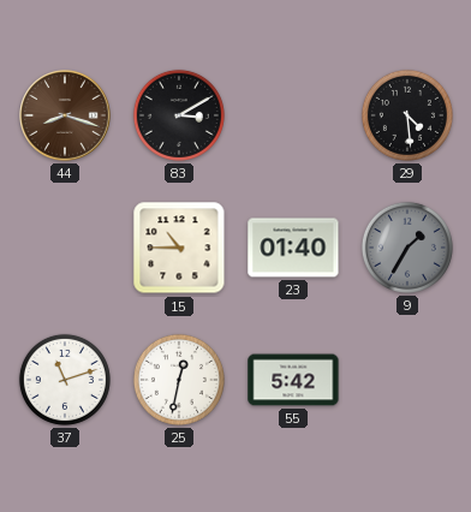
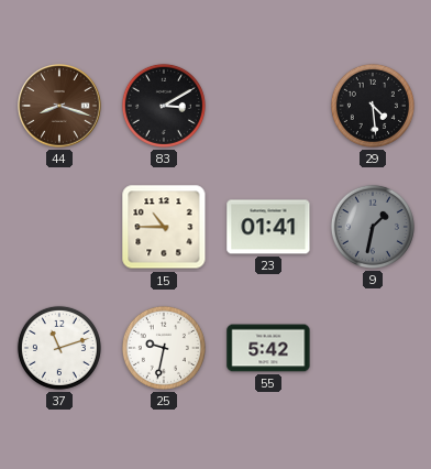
23: 01:40 -> 01:41 (268, 227)
9: 1:35 -> 1:32 (373, 227)
25: 12:32 -> 9:32 (164, 348)
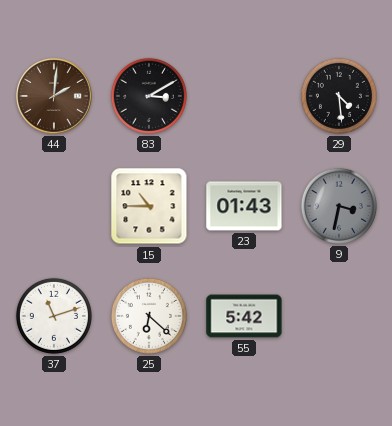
44: 8:18 -> 2:01 (54, 96)
23: 01:41 -> 01:43 (244, 206)
9: 1:32 -> 3:32 (339, 206)
25: 9:32 -> 6:22 (149, 316)
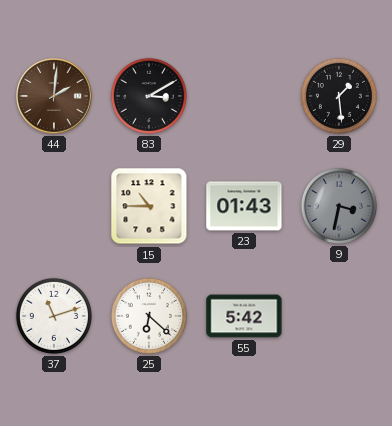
29: 4:29 -> 1:29 (339, 96)
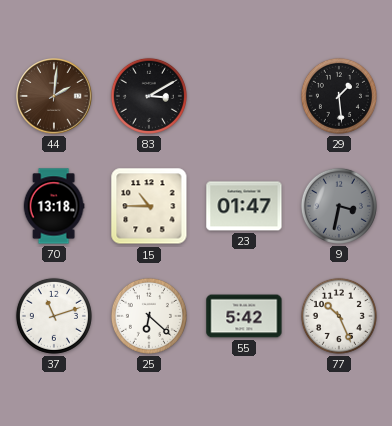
70: none -> 13:18 (54, 206)
23: 01:43 -> 01:47 (244, 206)
77: none -> 10:26 (339, 316)
